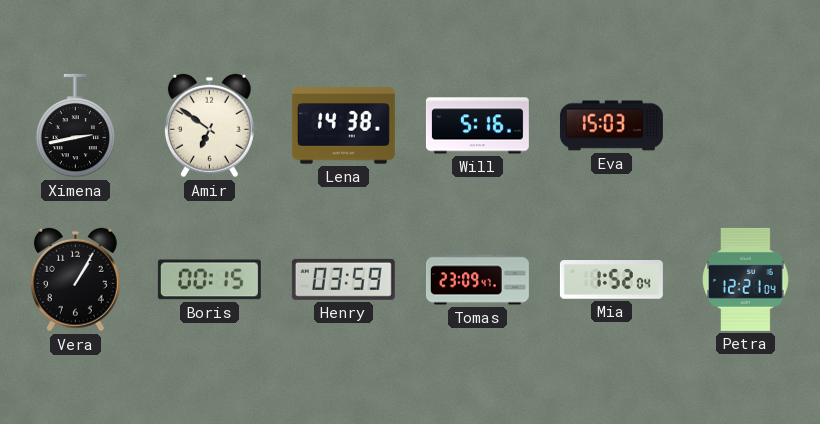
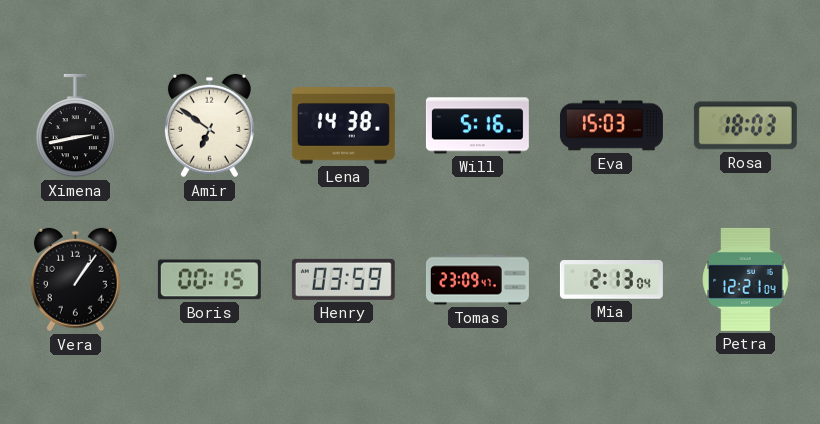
Rosa: none -> 18:03 (745, 126)
Vera: 1:05 -> 1:06 (75, 280)
Mia: 1:52 -> 2:13 (611, 280)
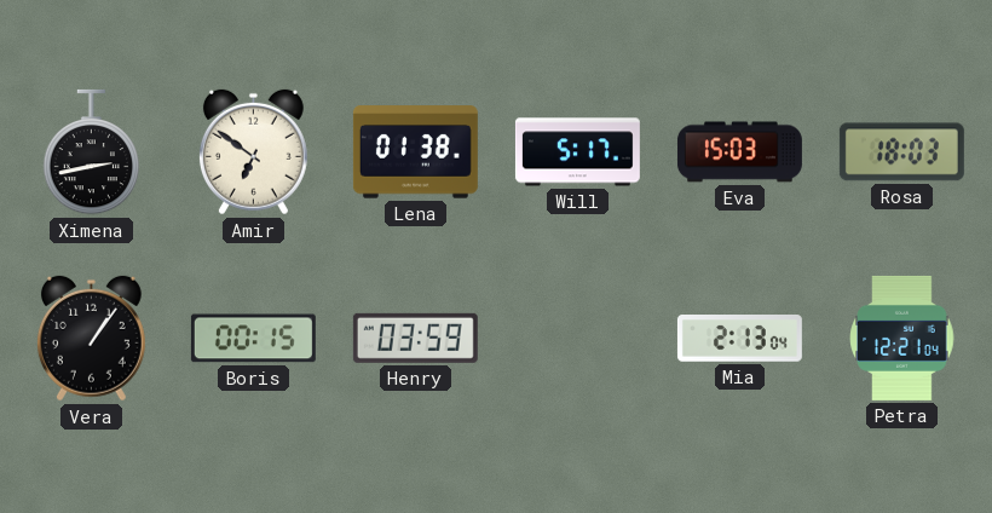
Lena: 14:38 -> 01:38 (415, 152)
Will: 5:16 -> 5:17 (577, 152)
Tomas: 23:09 -> none (477, 280)
